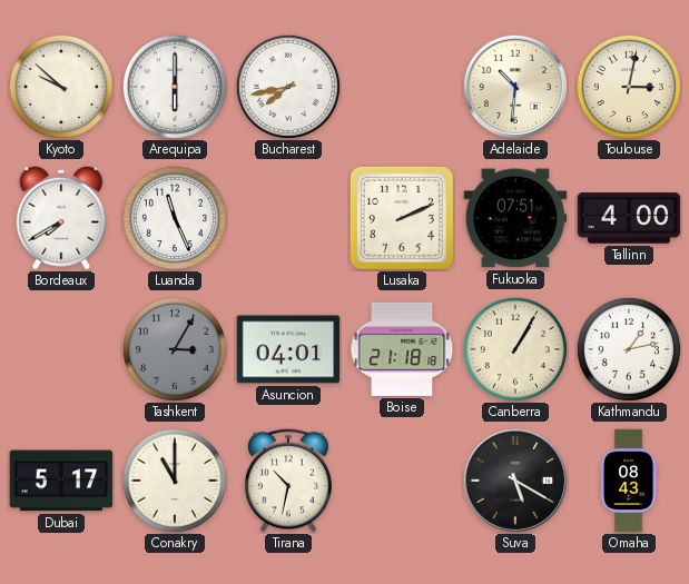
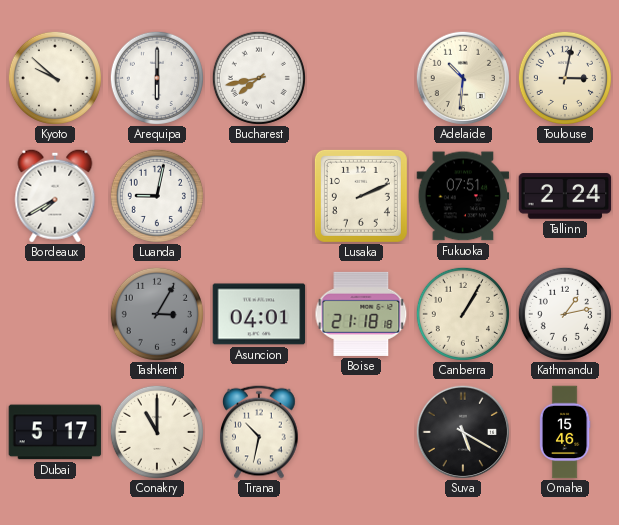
Luanda: 11:26 -> 9:02 (157, 196)
Tallinn: 4:00 -> 2:24 (565, 196)
Omaha: 08:43 -> 15:46 (565, 432)
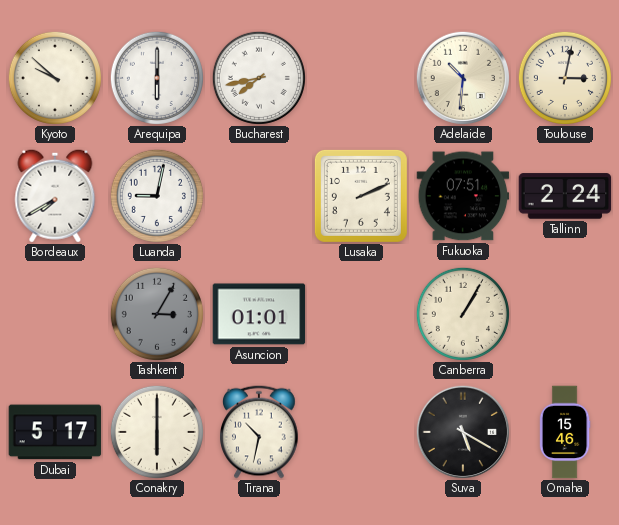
Asuncion: 04:01 -> 01:01 (259, 314)
Boise: 21:18 -> none (361, 314)
Kathmandu: 1:13 -> none (565, 314)
Conakry: 11:00 -> 6:00 (157, 432)
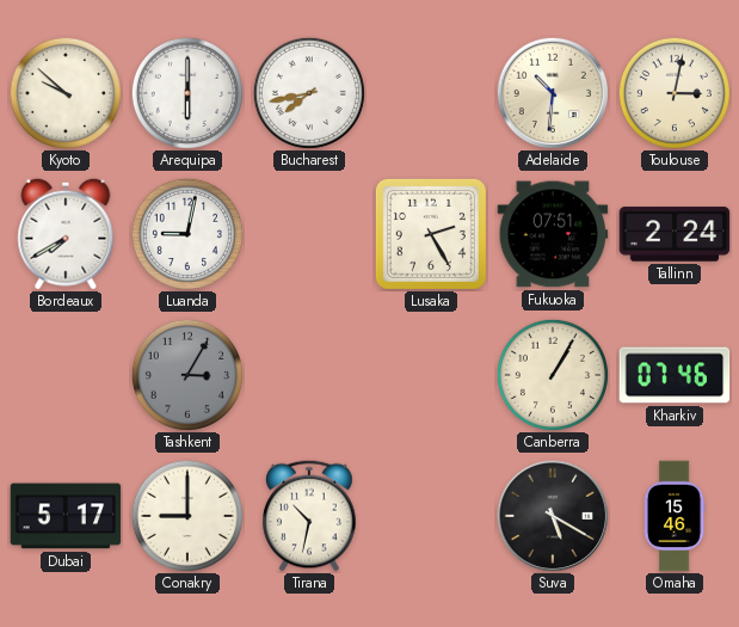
Lusaka: 2:11 -> 2:25 (431, 234)
Asuncion: 01:01 -> none (259, 314)
Kharkiv: none -> 07:46 (675, 375)
Conakry: 6:00 -> 9:00 (187, 516)
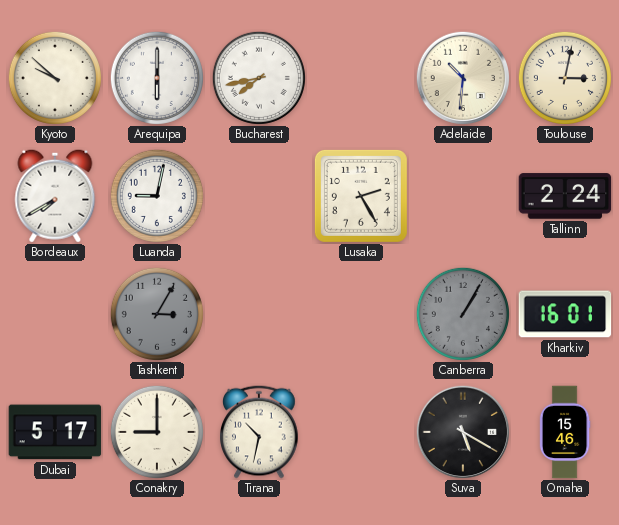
Fukuoka: 07:51 -> none (553, 234)
Canberra dial: cream -> grey (463, 314)
Kharkiv: 07:46 -> 16:01 (565, 314)
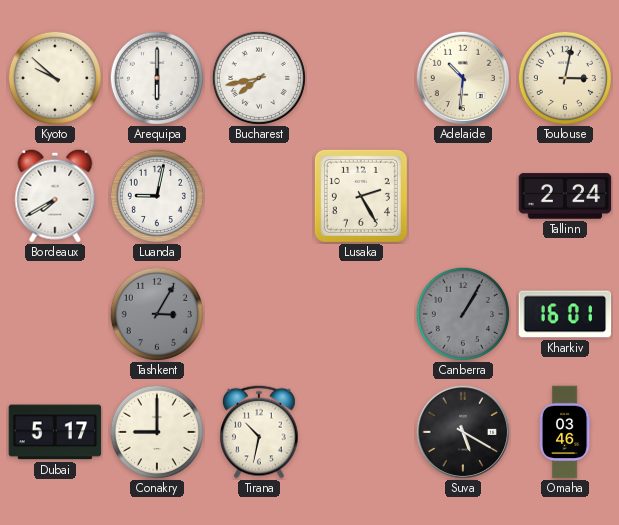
Omaha: 15:46 -> 03:46 (565, 432)
